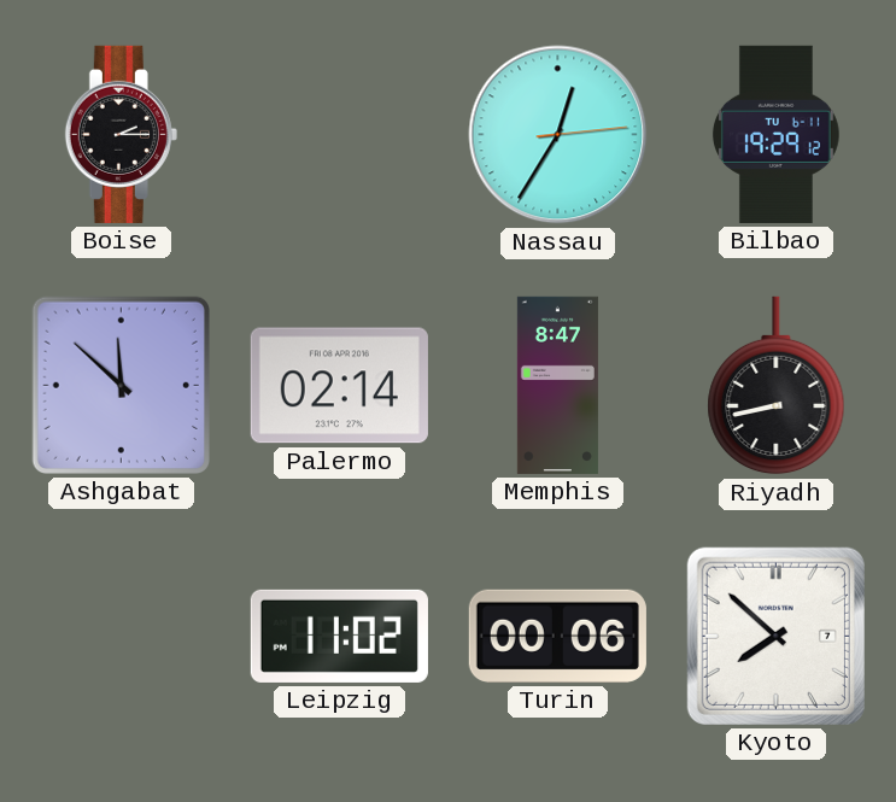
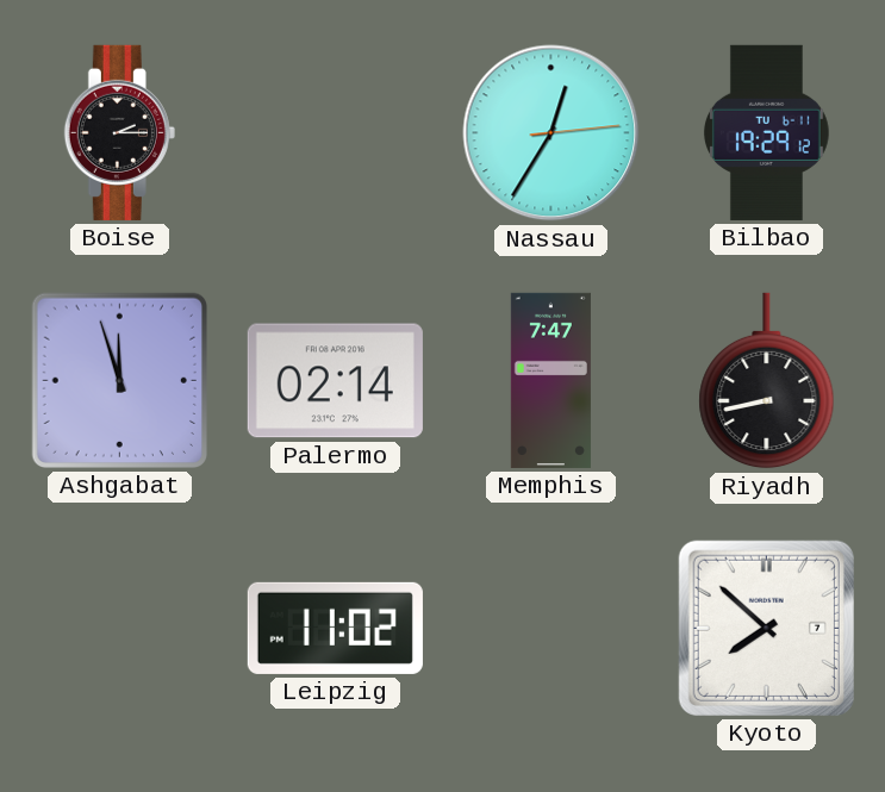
Ashgabat: 11:52 -> 11:57 (119, 380)
Memphis: 8:47 -> 7:47 (550, 380)
Turin: 00:06 -> none (557, 636)
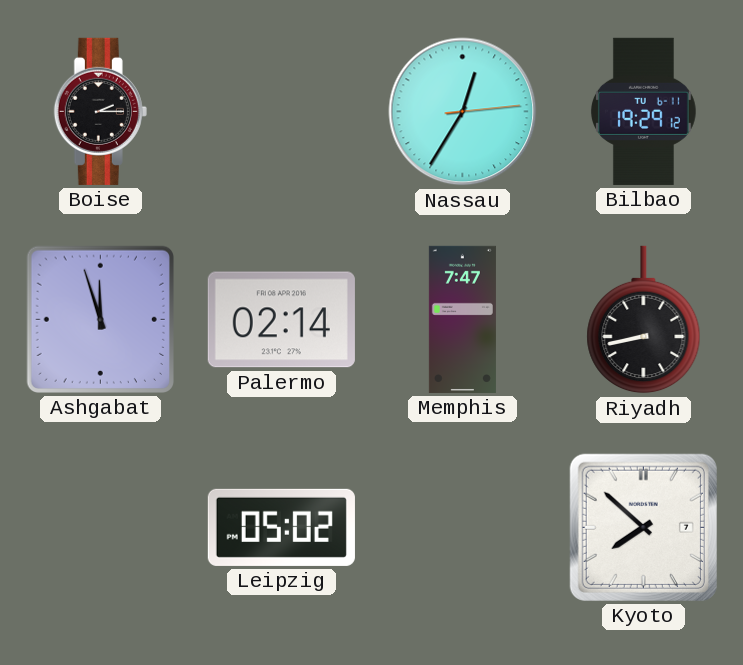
Leipzig: 11:02 -> 05:02 (281, 527)
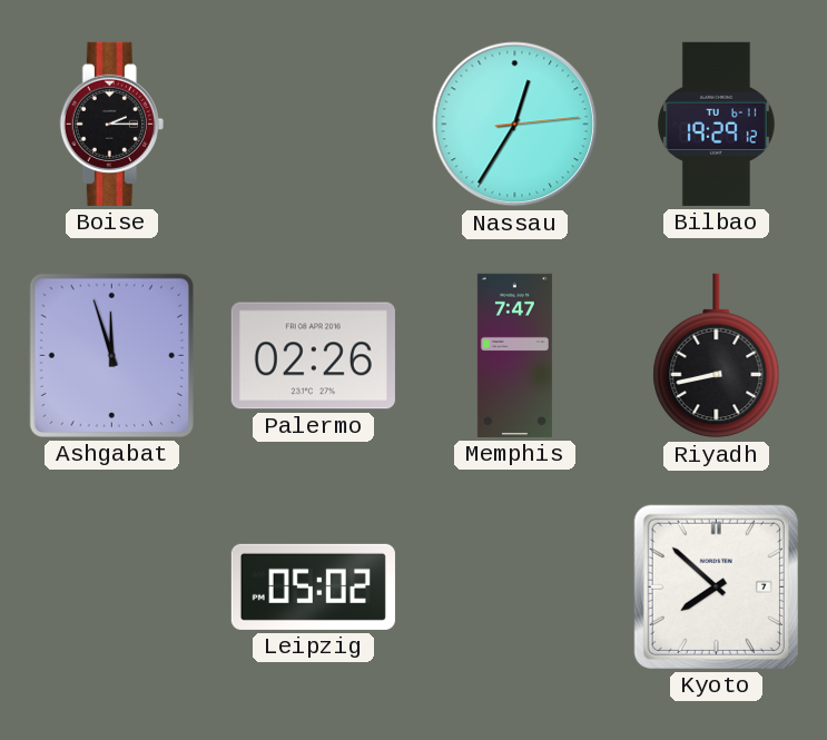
Palermo: 02:14 -> 02:26 (313, 356)
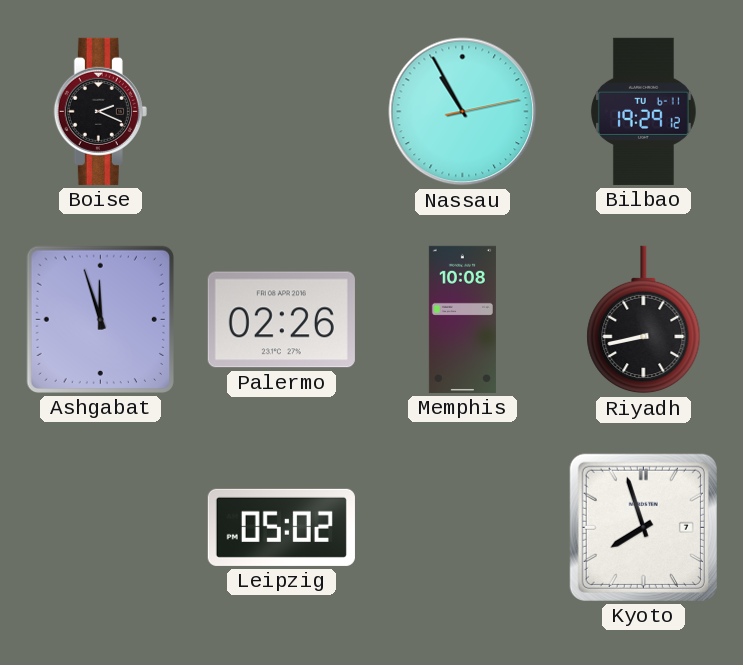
Boise: 2:15 -> 2:19 (100, 111)
Nassau: 12:35 -> 10:55 (463, 112)
Memphis: 7:47 -> 10:08 (462, 319)
Kyoto: 7:52 -> 7:57 (643, 527)
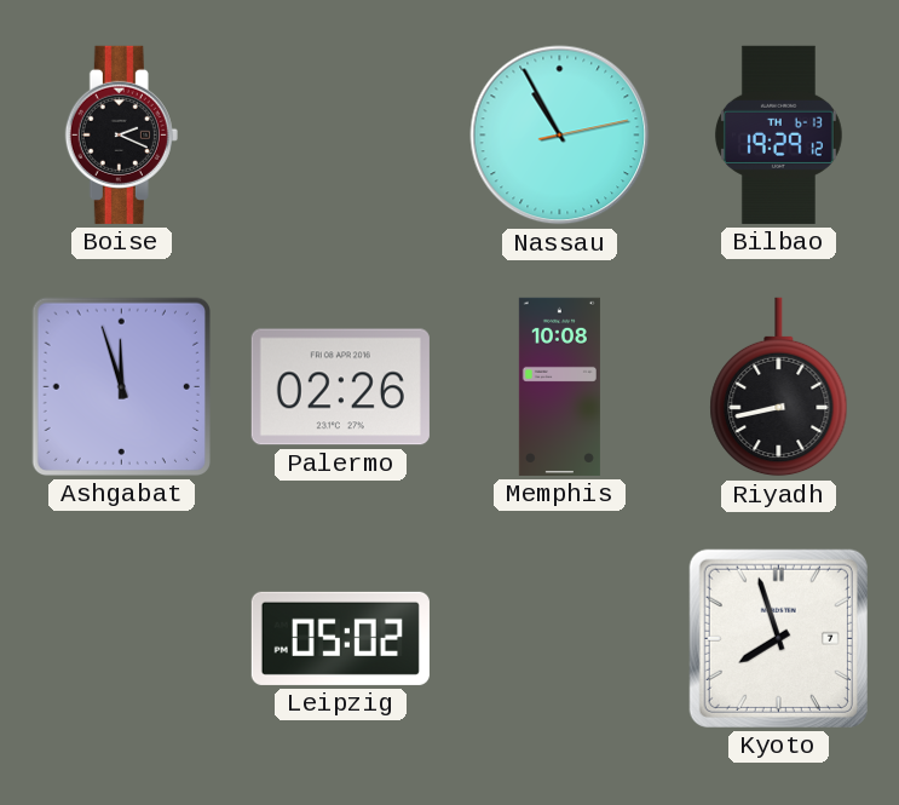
Bilbao date: TU 6-11 -> TH 6-13 (778, 134)
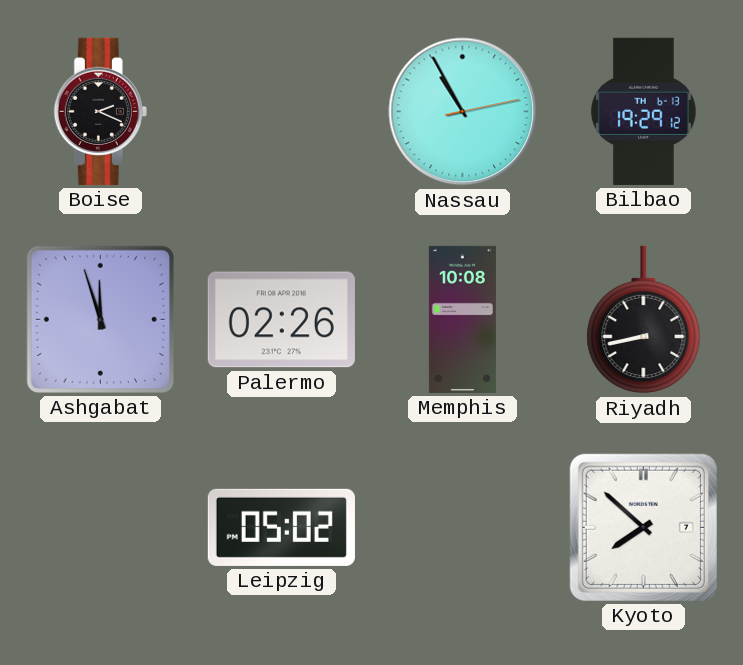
Kyoto: 7:57 -> 7:52 (643, 527)
